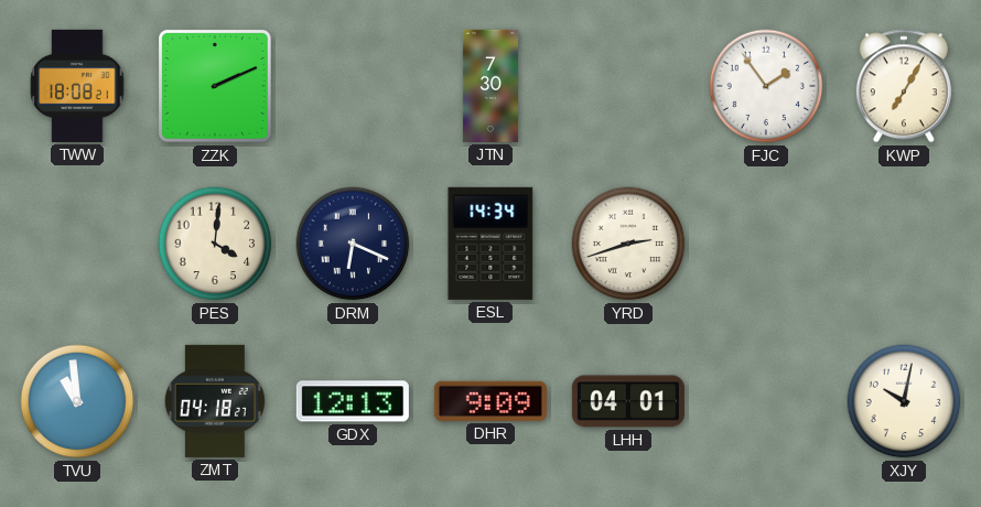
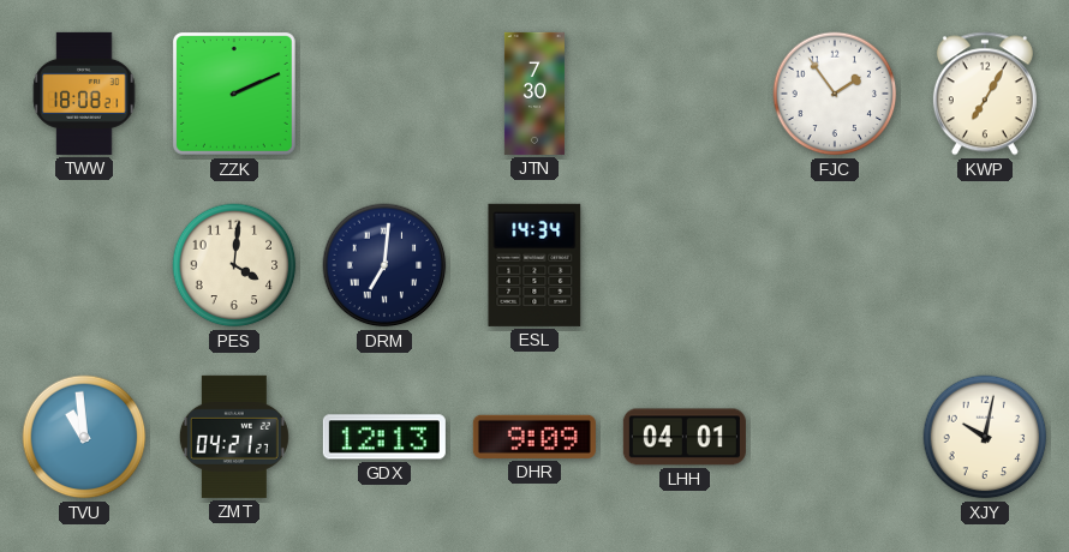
DRM: 6:19 -> 7:01 (384, 265)
YRD: 2:42 -> none (628, 244)
ZMT: 04:18 -> 04:21 (234, 437)
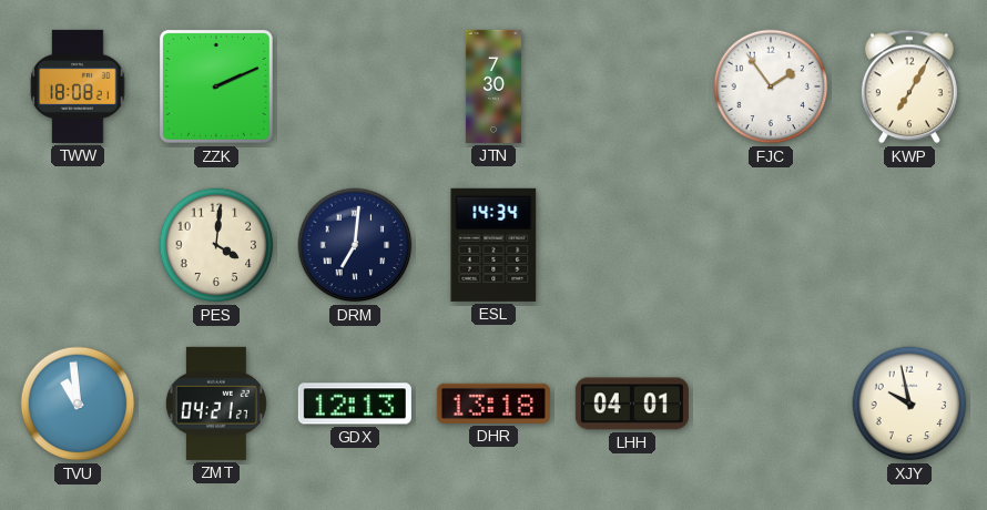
DHR: 9:09 -> 13:18 (493, 404)
XJY: 10:02 -> 9:58 (909, 404)
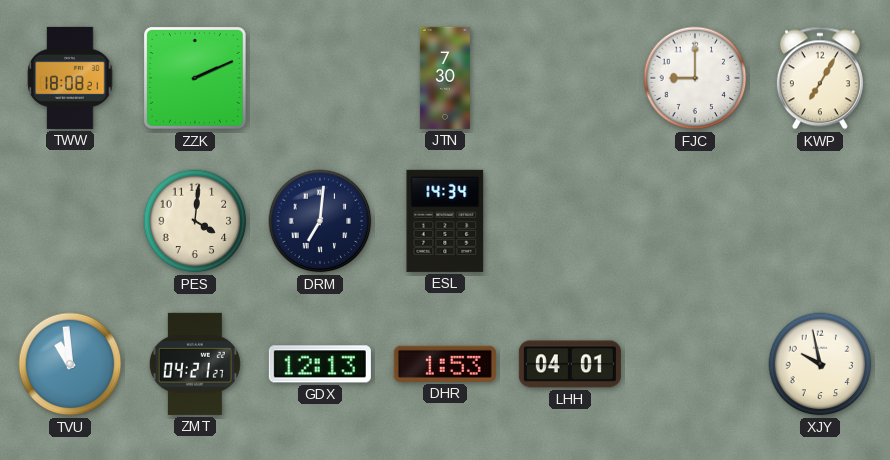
FJC: 1:54 -> 9:00 (695, 78)
DHR: 13:18 -> 1:53 (445, 364)
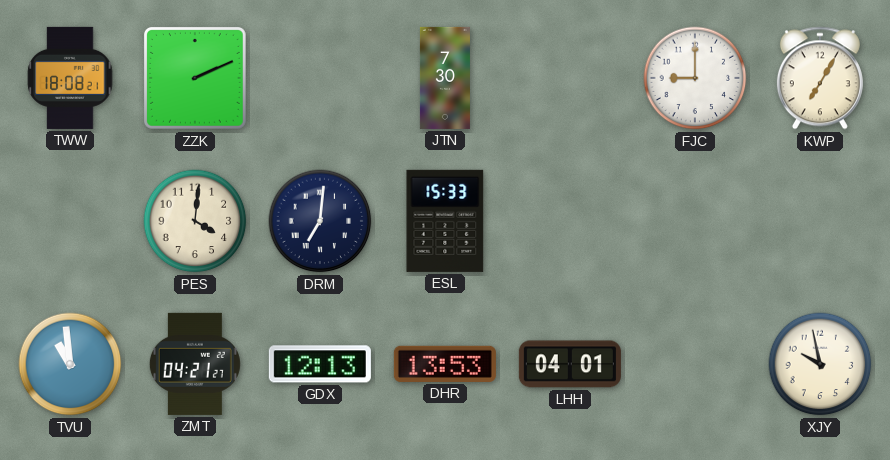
ESL: 14:34 -> 15:33 (445, 221)
DHR: 1:53 -> 13:53 (445, 364)
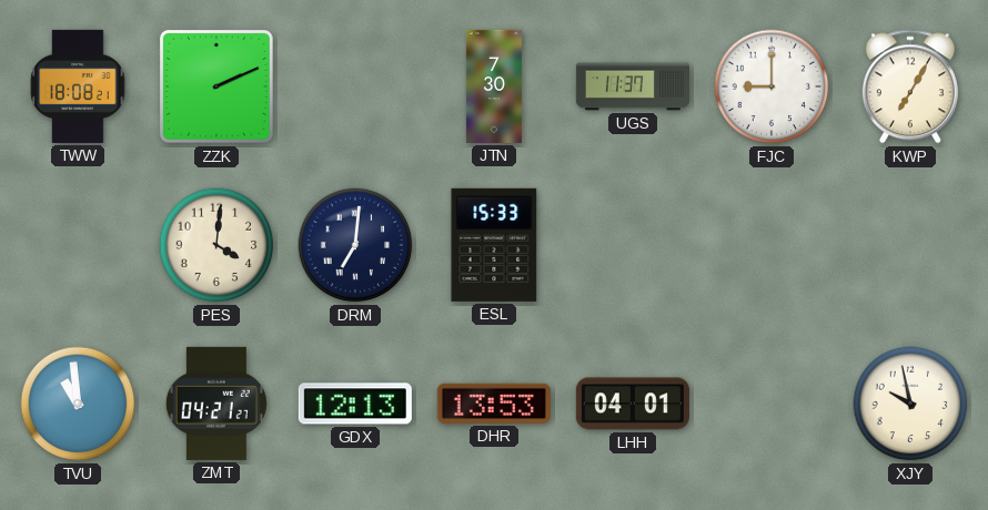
UGS: none -> 11:37 (633, 86)
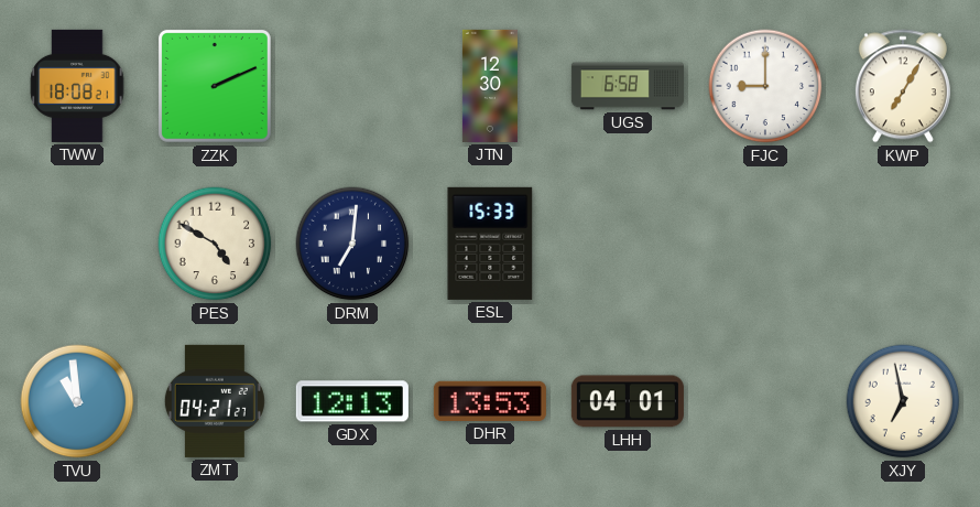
JTN: 7:30 -> 12:30 (490, 86)
UGS: 11:37 -> 6:58 (628, 86)
PES: 4:01 -> 4:50 (215, 244)
XJY: 9:58 -> 6:58 (903, 401)
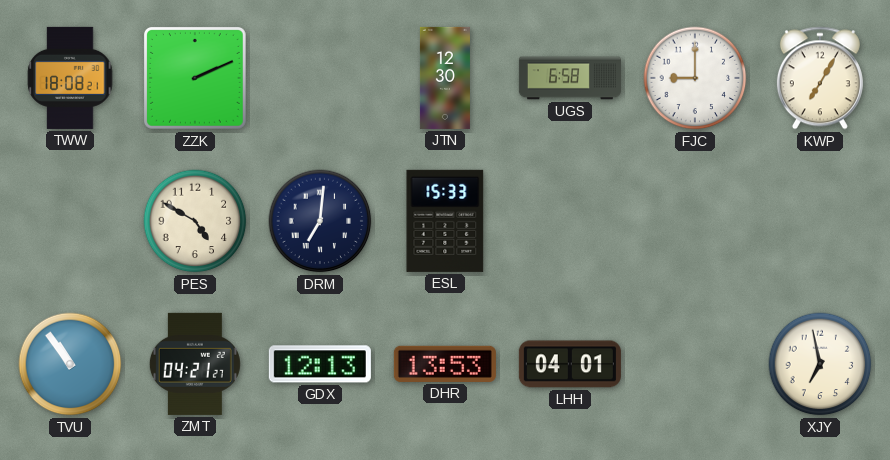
TVU: 10:59 -> 10:54 (70, 364)
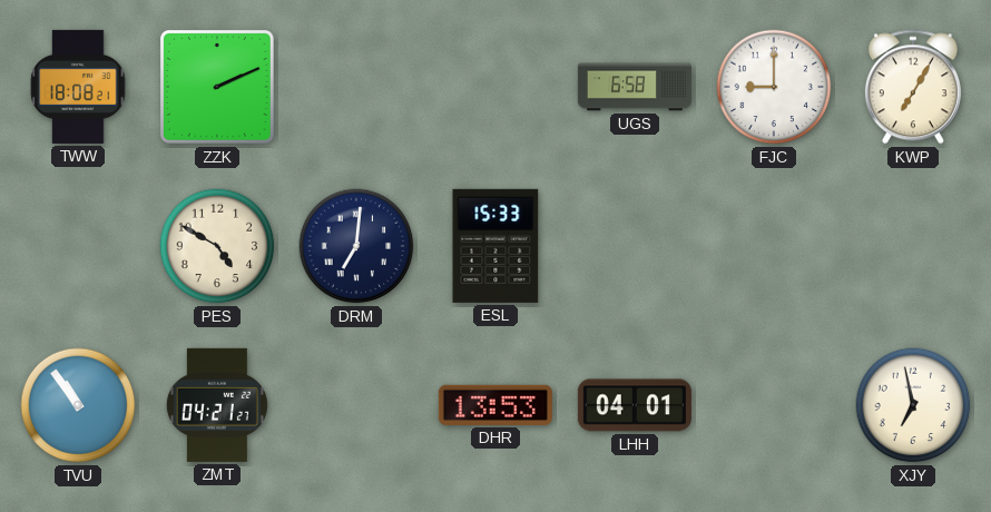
JTN: 12:30 -> none (445, 78)
GDX: 12:13 -> none (320, 364)
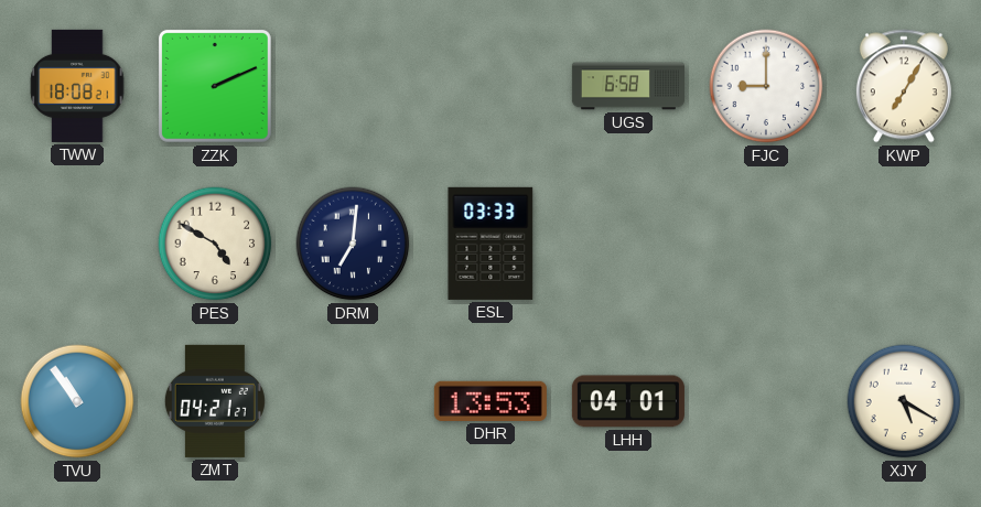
ESL: 15:33 -> 03:33 (490, 244)
XJY: 6:58 -> 5:20 (904, 401)
